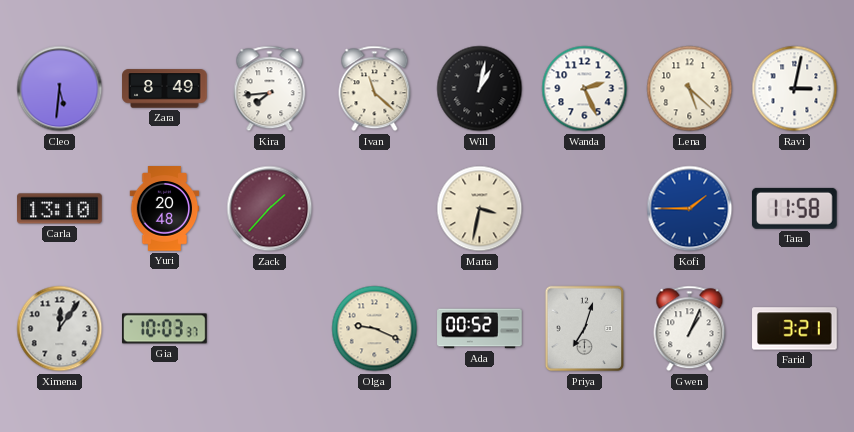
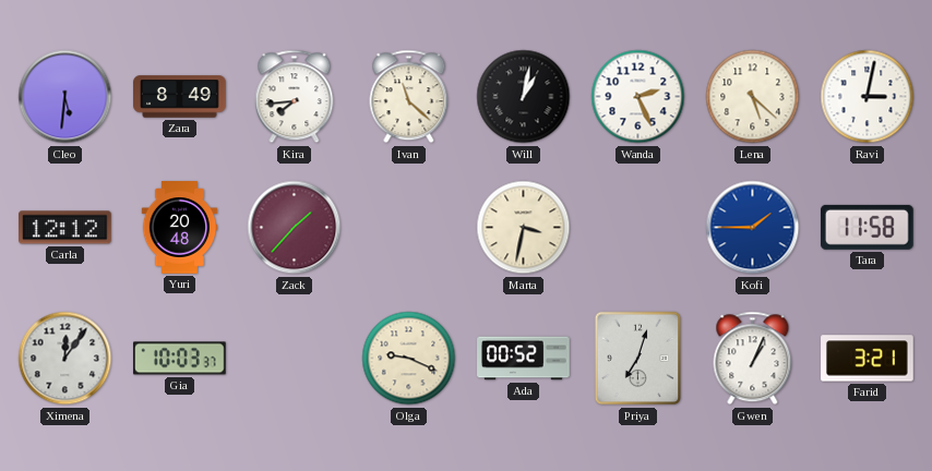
Carla: 13:10 -> 12:12 (65, 228)
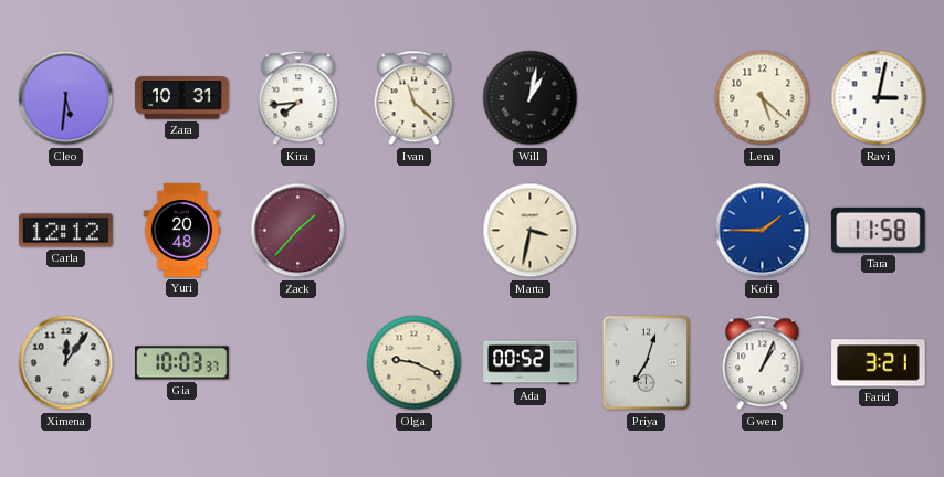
Zara: 8:49 -> 10:31 (182, 98)
Wanda: 2:26 -> none (638, 97)
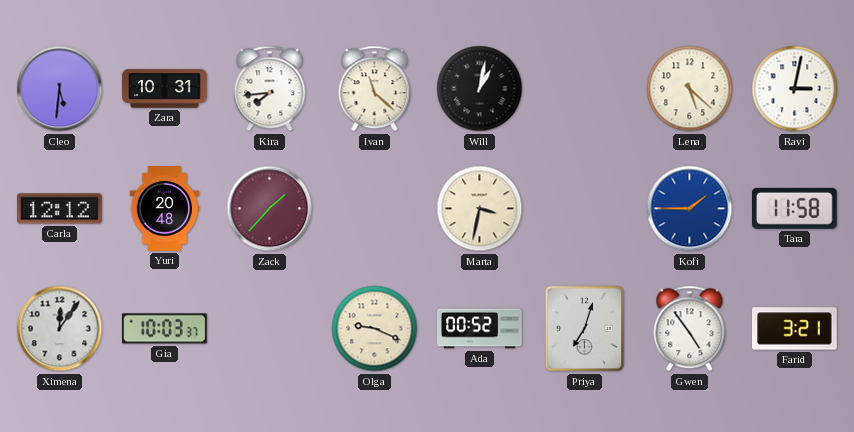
Gwen: 1:04 -> 4:54 (690, 329)
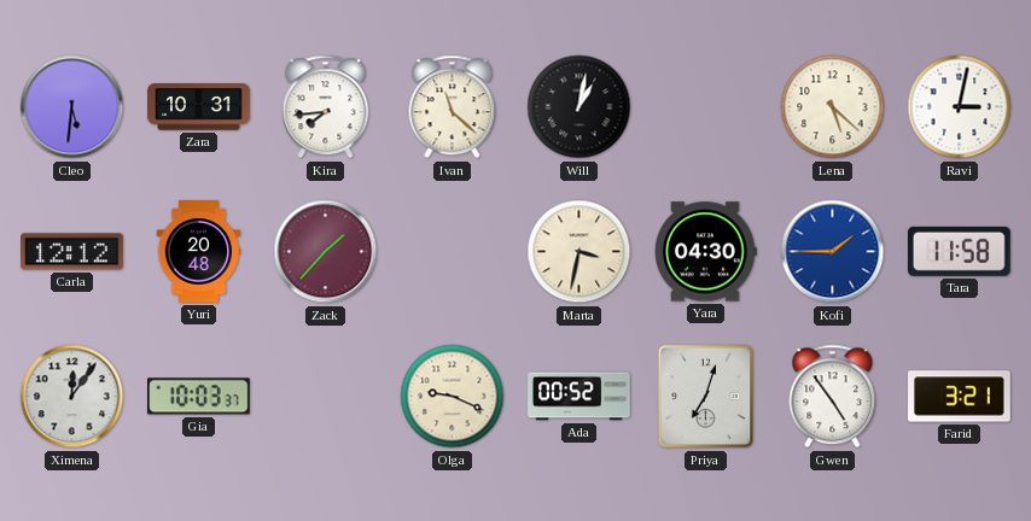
Yara: none -> 04:30 (705, 252)
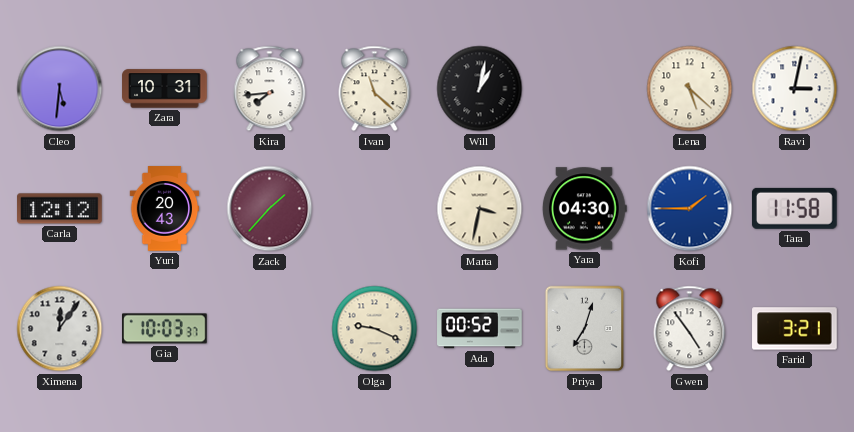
Yuri: 20:48 -> 20:43 (165, 209)
